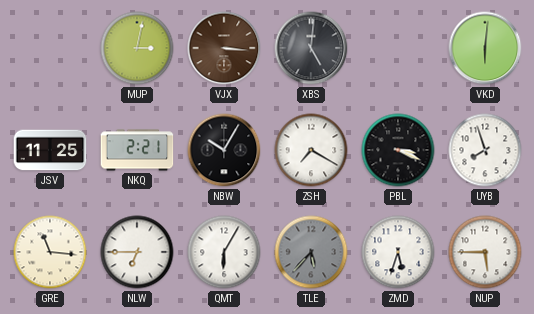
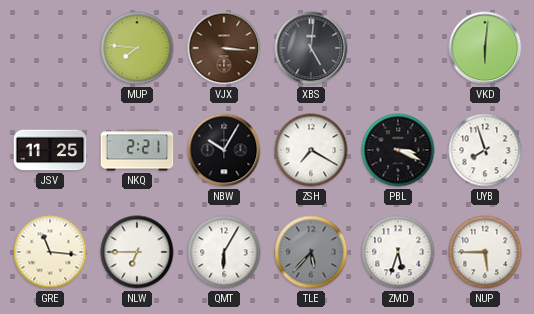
MUP: 3:02 -> 7:46 (137, 48)
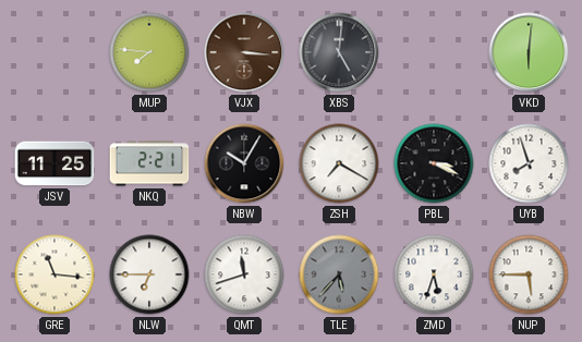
QMT: 6:05 -> 11:42 (244, 274)
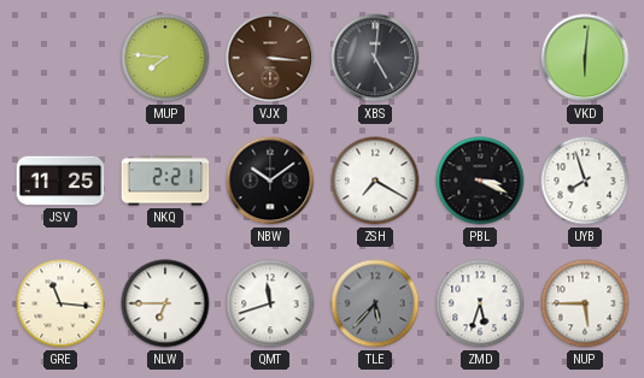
NBW: 10:05 -> 10:09 (270, 181)
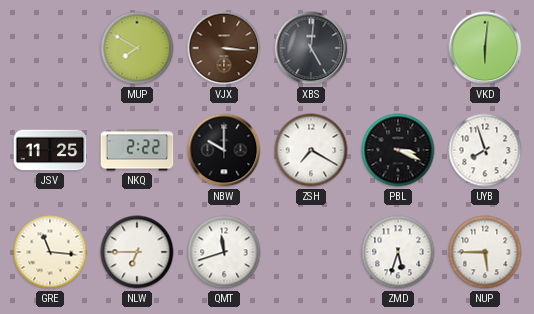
MUP: 7:46 -> 7:50 (137, 48)
NKQ: 2:21 -> 2:22 (137, 150)
NBW: 10:09 -> 10:00 (224, 150)
TLE: 5:37 -> none (375, 303)
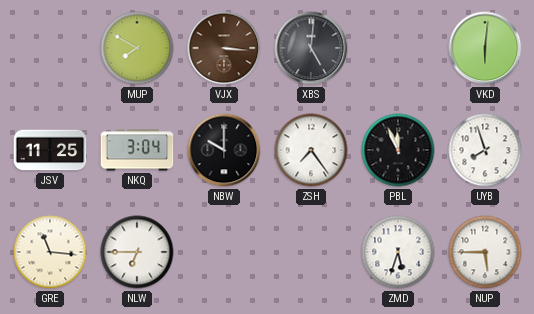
NKQ: 2:22 -> 3:04 (137, 150)
ZSH: 7:20 -> 7:24 (311, 150)
PBL: 3:19 -> 11:56 (398, 150)
QMT: 11:42 -> none (224, 252)
